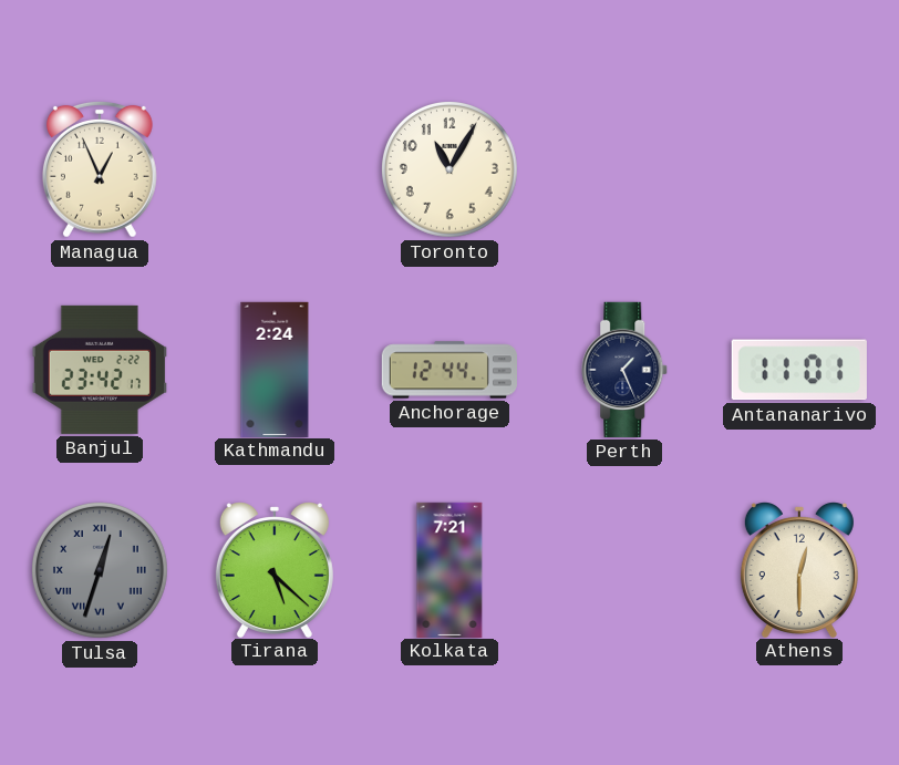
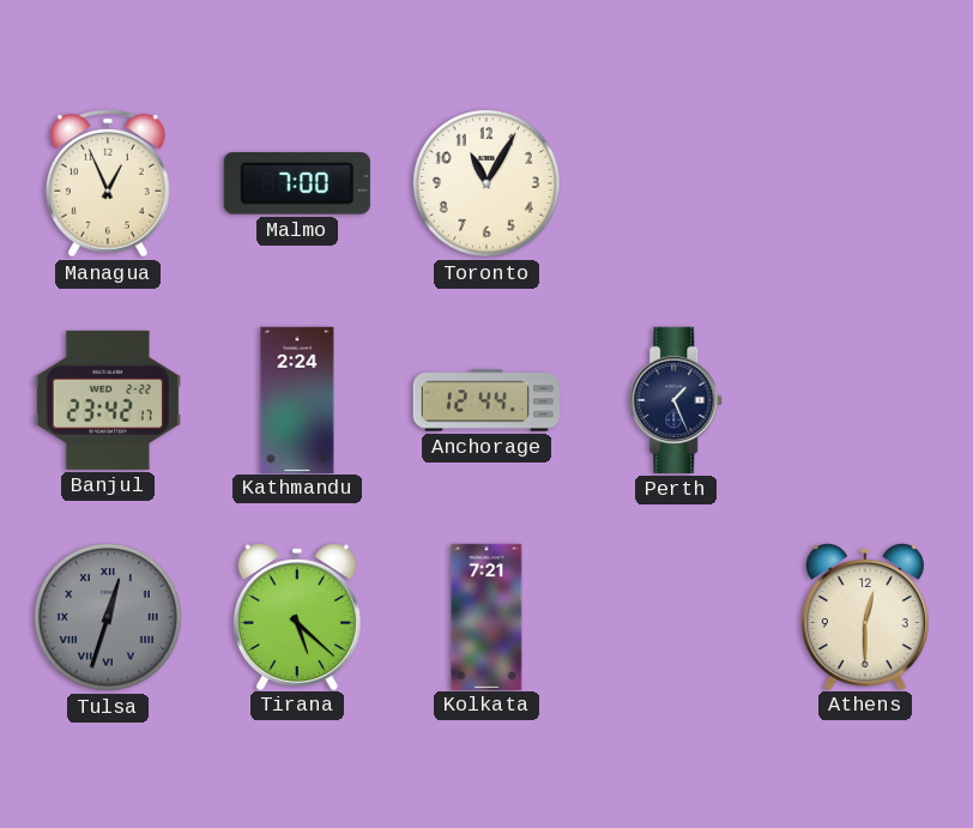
Malmo: none -> 7:00 (297, 185)
Antananarivo: 11:01 -> none (799, 370)
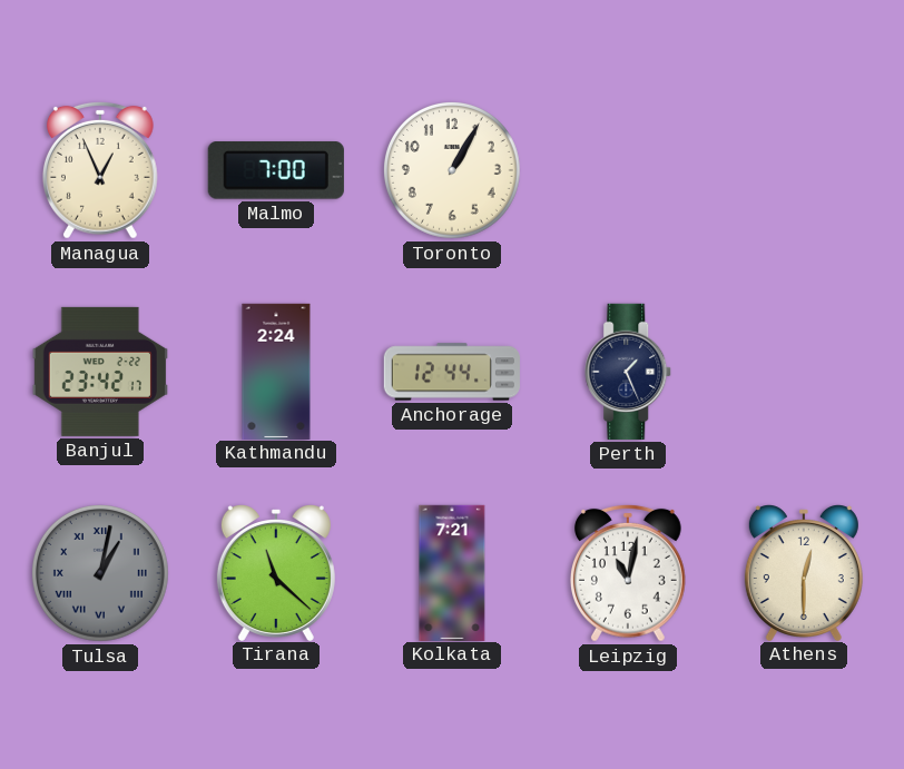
Toronto: 11:05 -> 1:05 (452, 170)
Tulsa: 12:33 -> 1:02 (100, 573)
Tirana: 5:22 -> 11:22 (276, 573)
Leipzig: none -> 11:02 (628, 573)
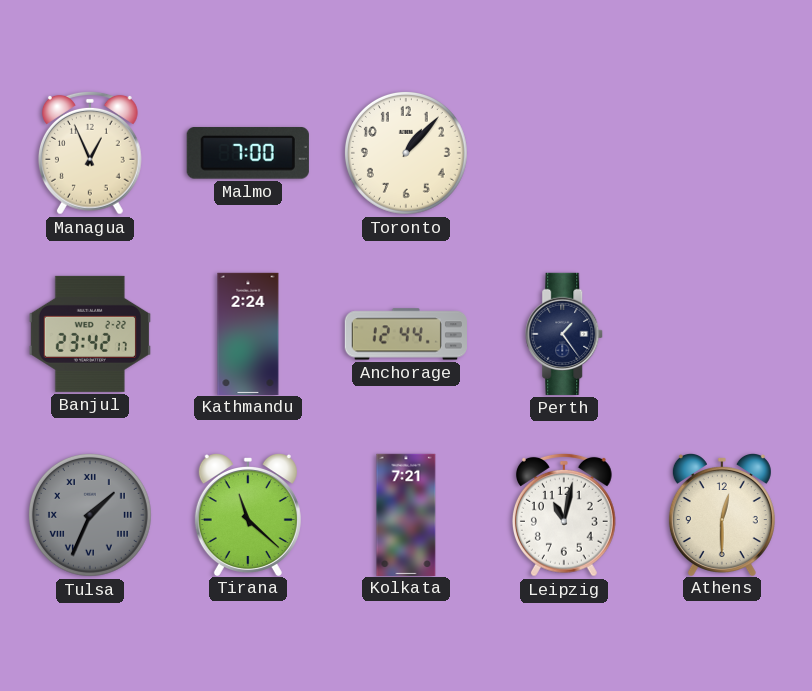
Toronto: 1:05 -> 1:07 (406, 153)
Perth: 1:26 -> 1:24 (565, 334)
Tulsa: 1:02 -> 1:34 (90, 515)
